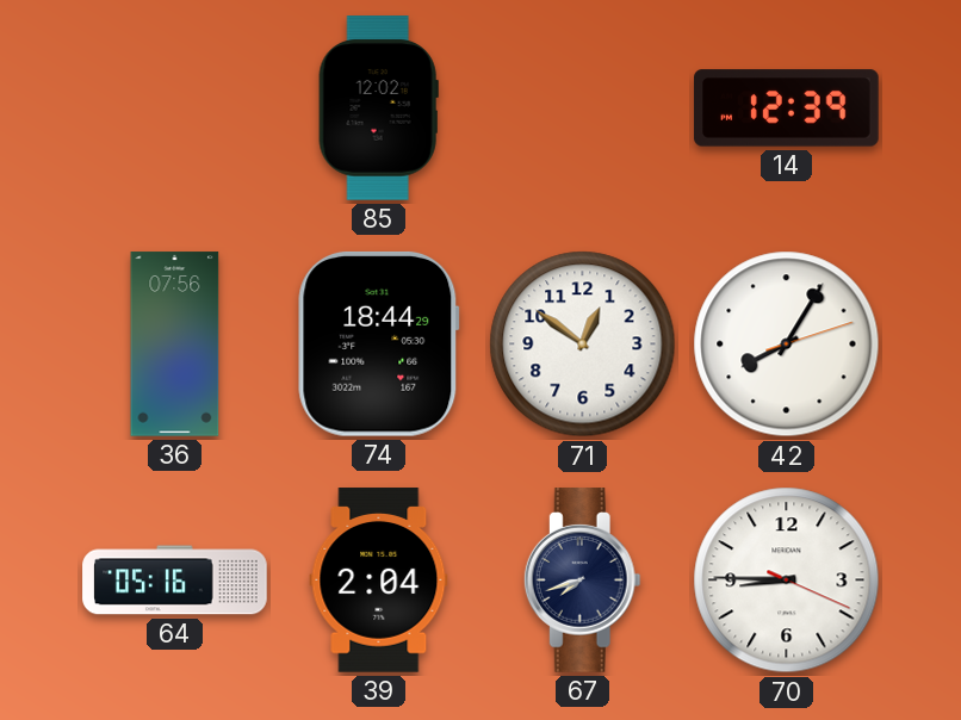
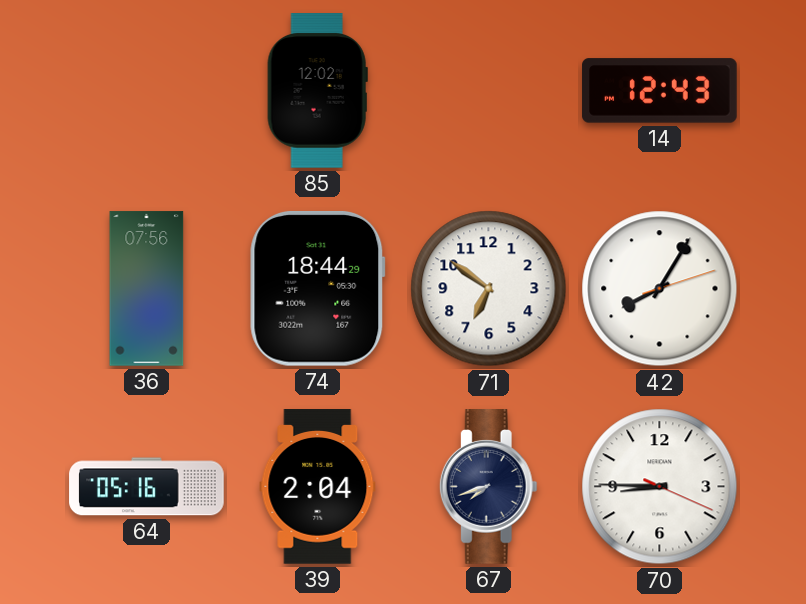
14: 12:39 -> 12:43 (660, 91)
71: 12:51 -> 6:51 (489, 289)
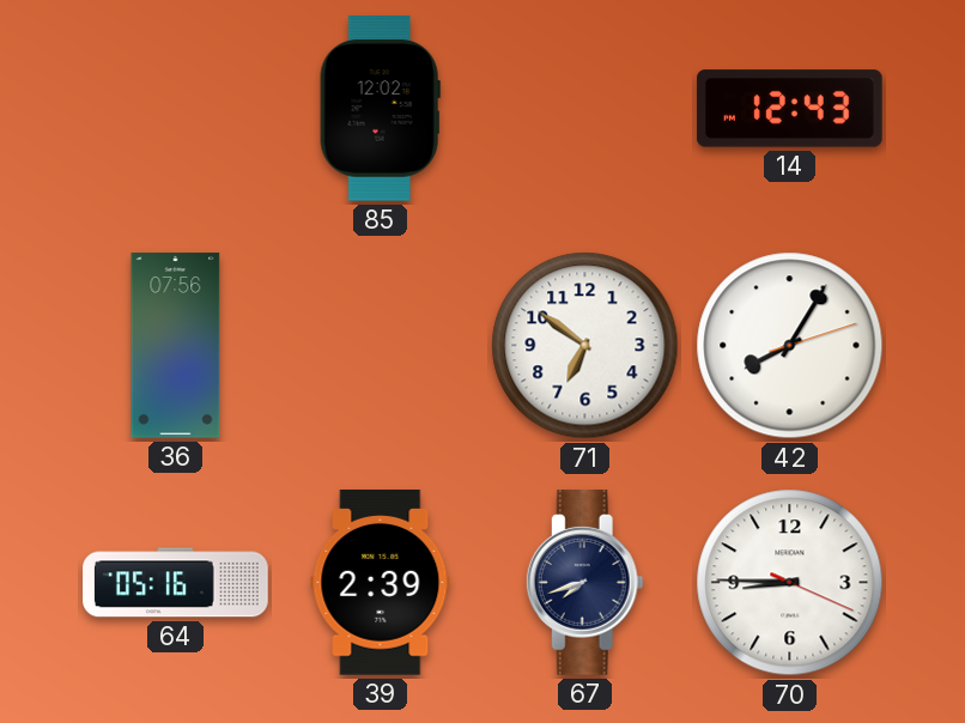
74: 18:44 -> none (318, 288)
39: 2:04 -> 2:39 (381, 583)
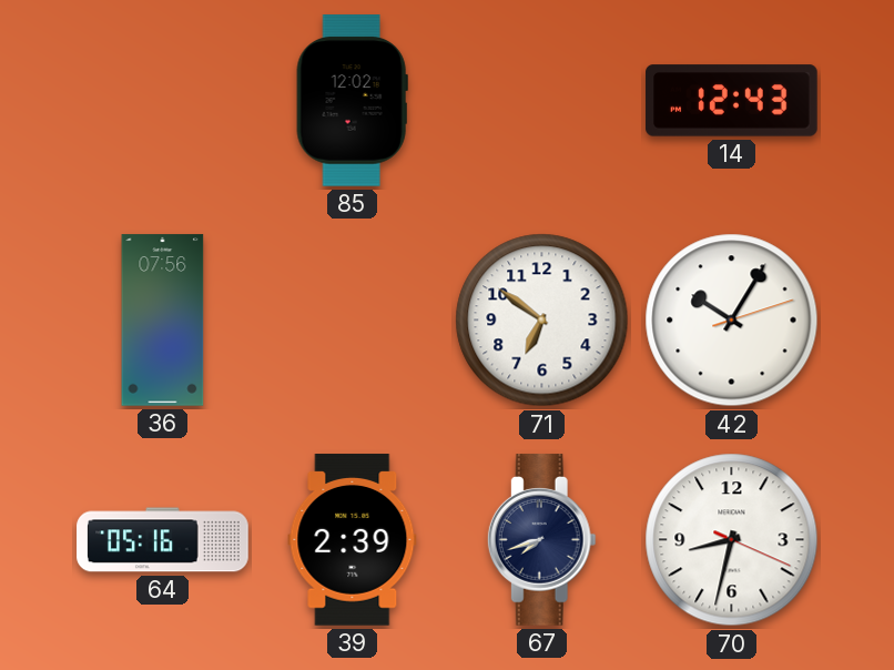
42: 8:05 -> 10:05 (732, 321)
70: 8:45 -> 8:32 (732, 540)
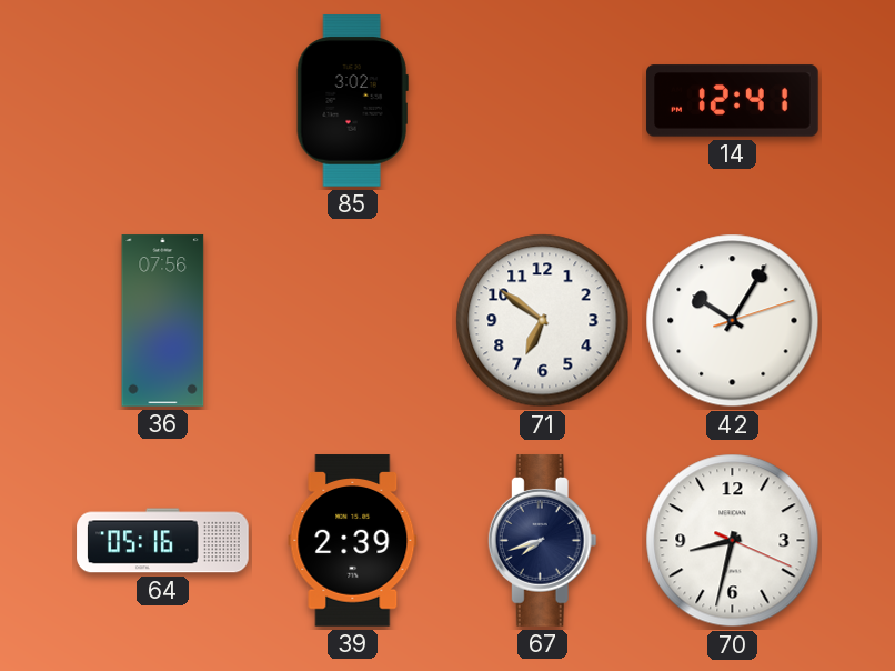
85: 12:02 -> 3:02 (352, 101)
14: 12:43 -> 12:41 (733, 101)
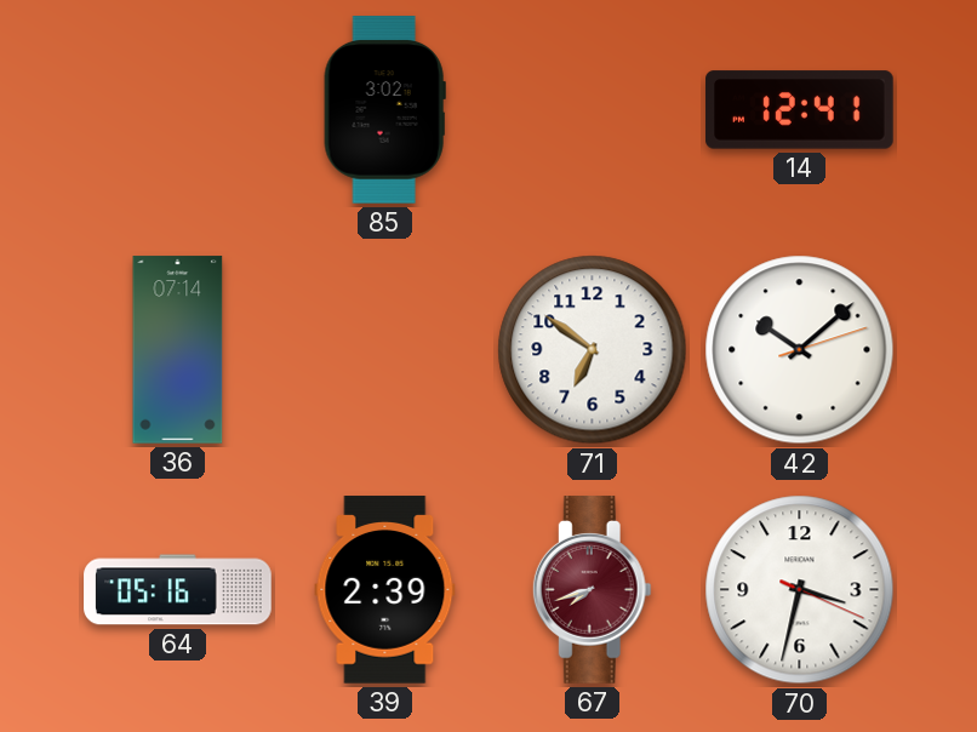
36: 07:56 -> 07:14 (178, 350)
42: 10:05 -> 10:08 (800, 350)
67 dial: navy -> burgundy (592, 590)
70: 8:32 -> 3:32 (800, 590)
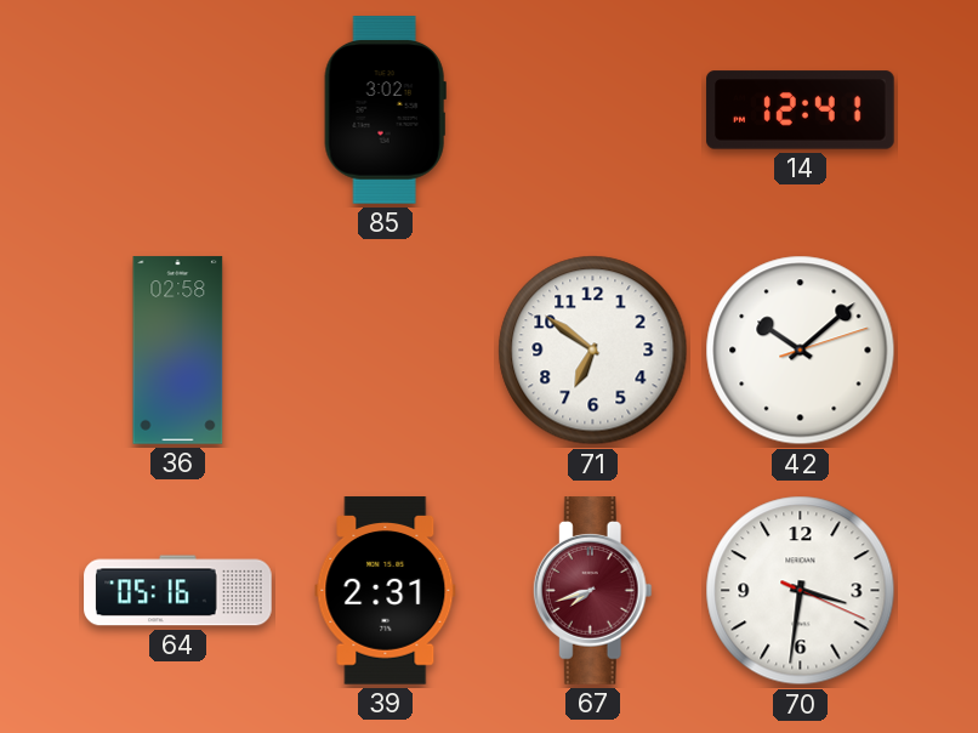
36: 07:14 -> 02:58 (178, 351)
39: 2:39 -> 2:31 (386, 591)
70: 3:32 -> 3:31 (801, 591)
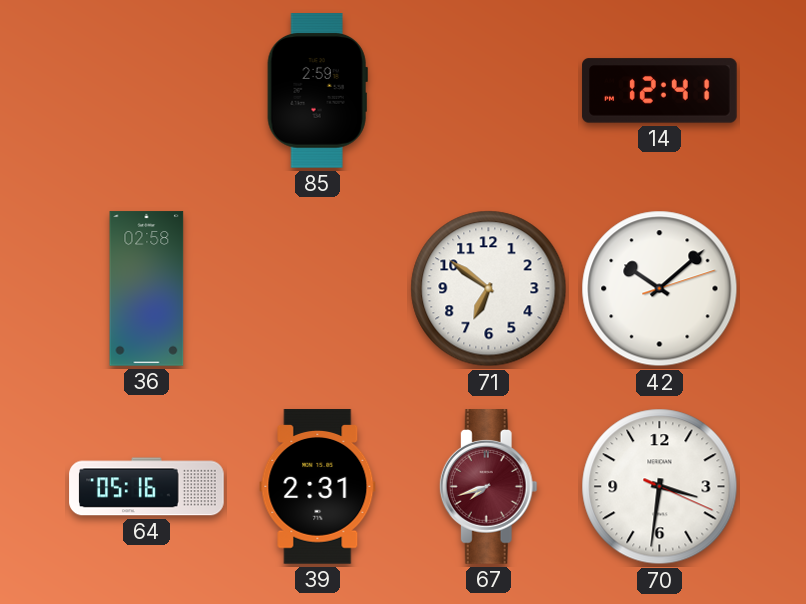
85: 3:02 -> 2:59 (317, 91)
